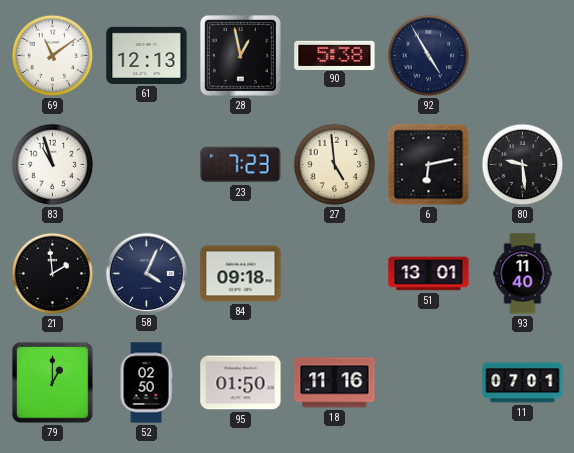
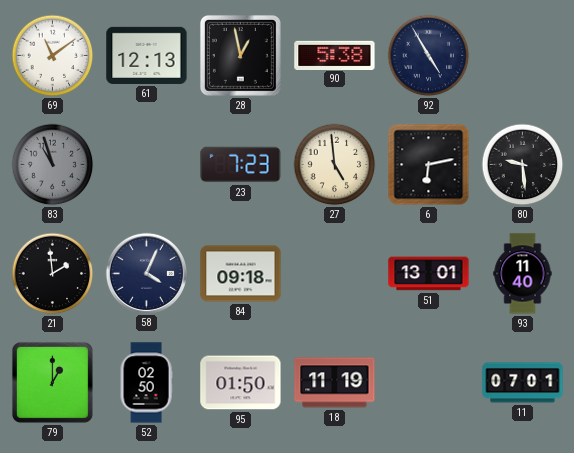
83 dial: white -> grey (53, 165)
18: 11:16 -> 11:19 (335, 383)
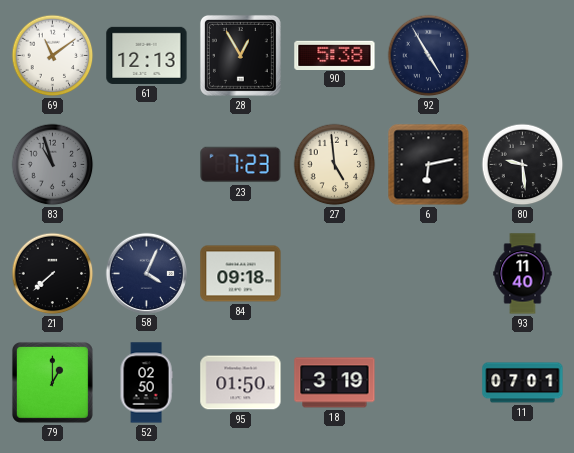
28: 12:58 -> 12:55 (240, 55)
21: 1:59 -> 7:38 (53, 274)
51: 13:01 -> none (429, 274)
18: 11:19 -> 3:19 (335, 383)
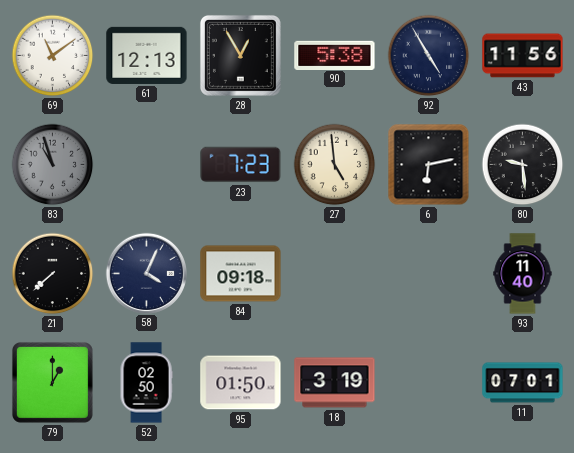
43: none -> 11:56 (523, 56)
